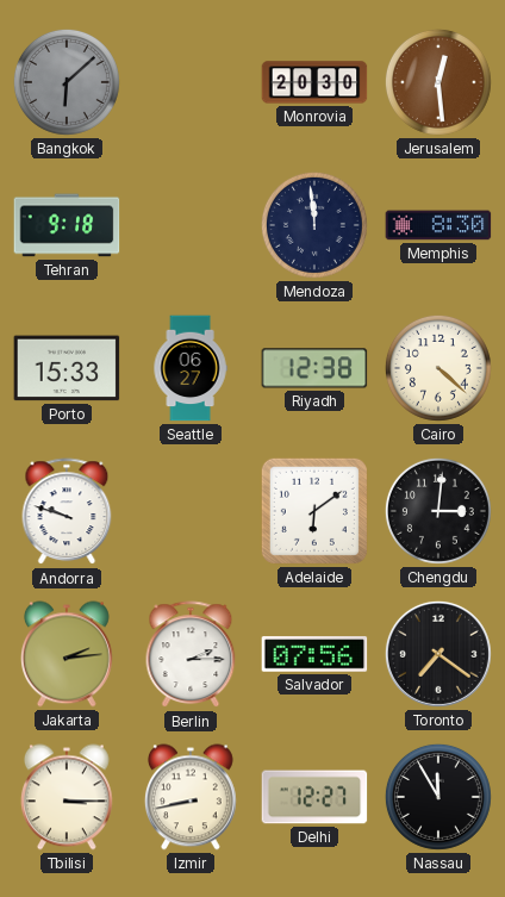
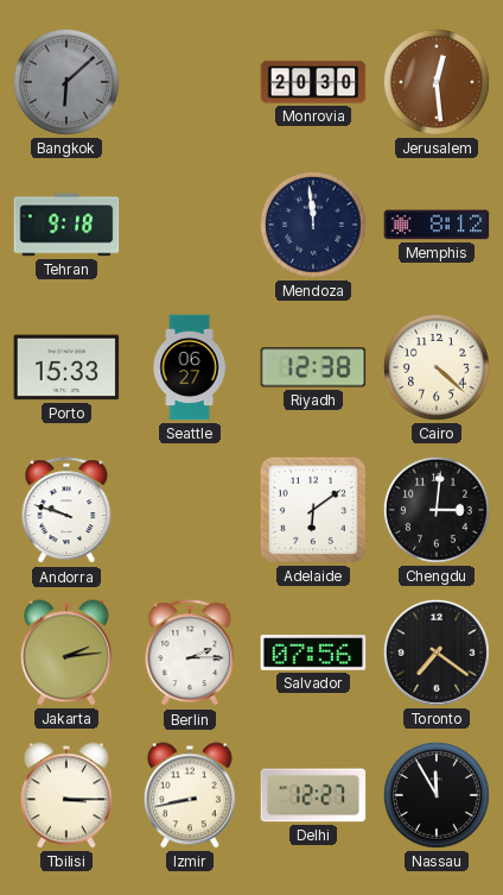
Memphis: 8:30 -> 8:12 (437, 225)
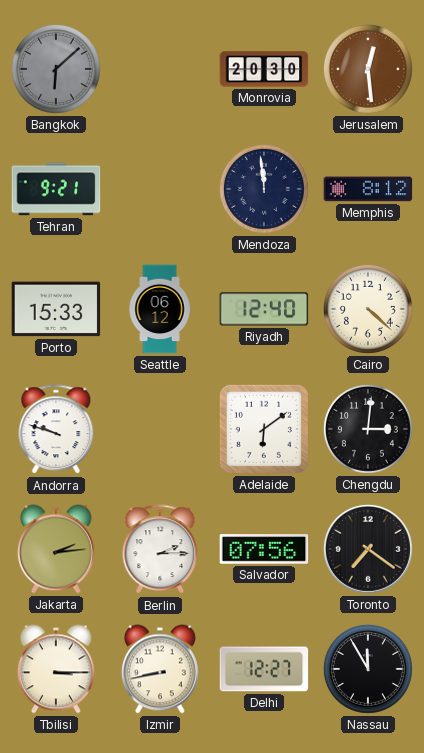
Tehran: 9:18 -> 9:21 (56, 189)
Seattle: 06:27 -> 06:12 (160, 309)
Riyadh: 12:38 -> 12:40 (264, 309)
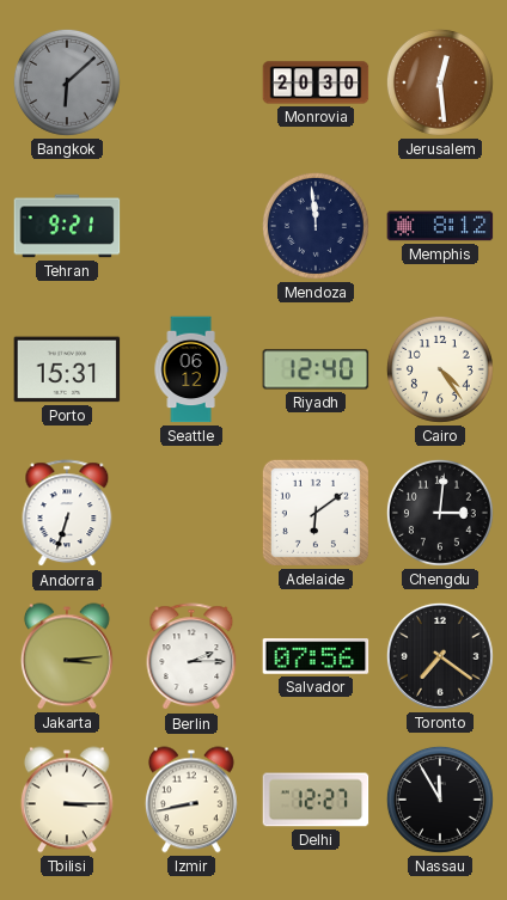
Porto: 15:33 -> 15:31 (67, 369)
Cairo: 4:22 -> 4:24 (440, 369)
Andorra: 9:48 -> 6:33 (67, 514)
Jakarta: 2:14 -> 3:14 (67, 656)
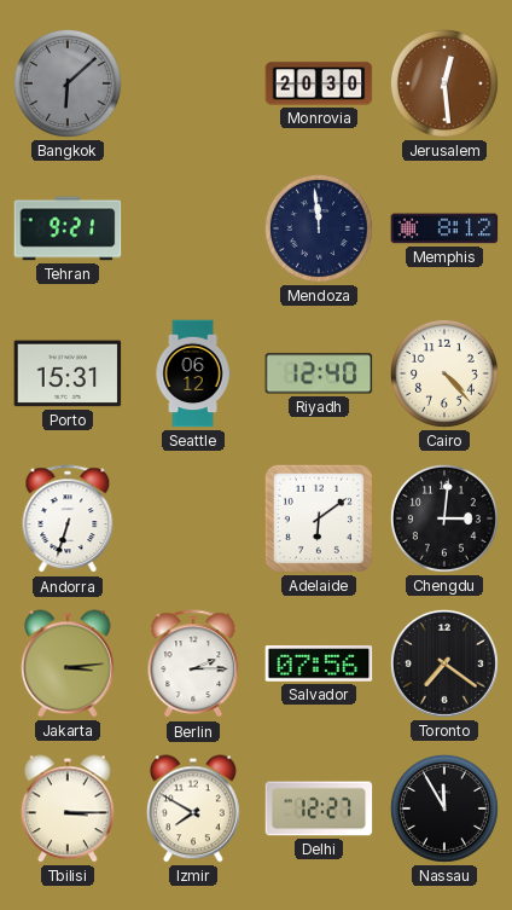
Cairo: 4:24 -> 4:23 (444, 373)
Izmir: 8:43 -> 7:50 (193, 808)
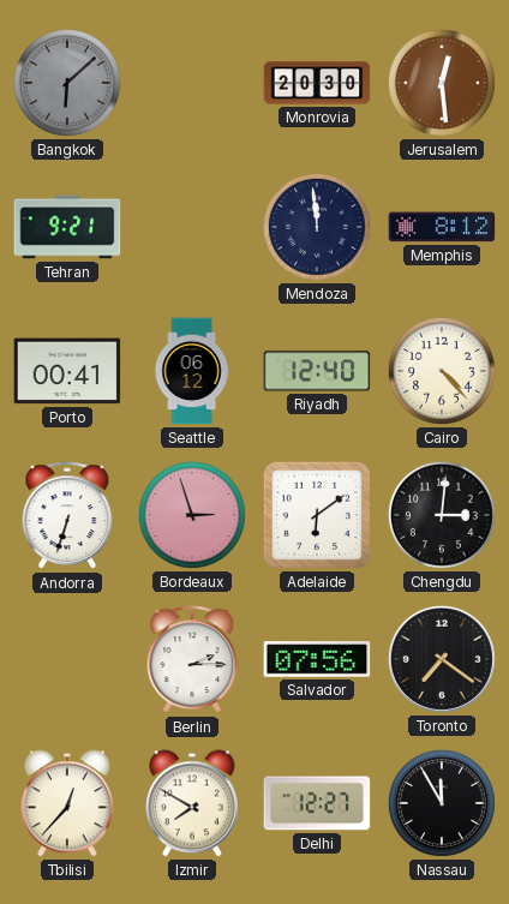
Porto: 15:31 -> 00:41 (67, 371)
Bordeaux: none -> 2:57 (192, 515)
Jakarta: 3:14 -> none (68, 663)
Tbilisi: 3:15 -> 12:37 (67, 803)
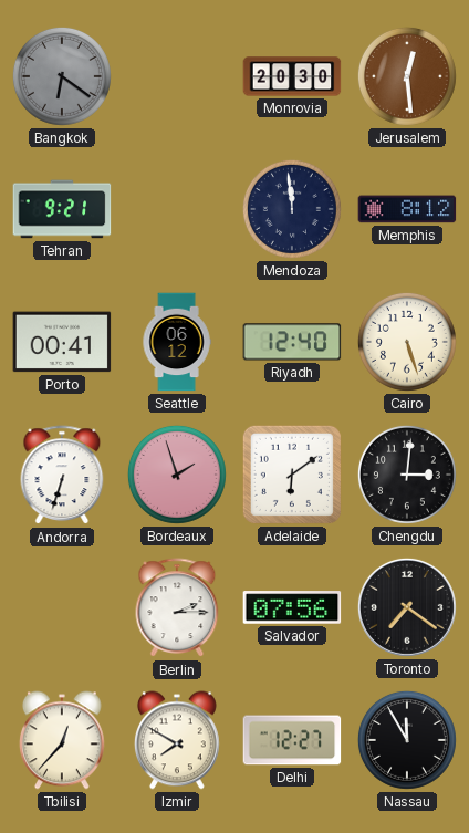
Bangkok: 6:08 -> 6:21 (62, 76)
Cairo: 4:23 -> 5:27 (407, 342)
Bordeaux: 2:57 -> 1:57 (177, 475)
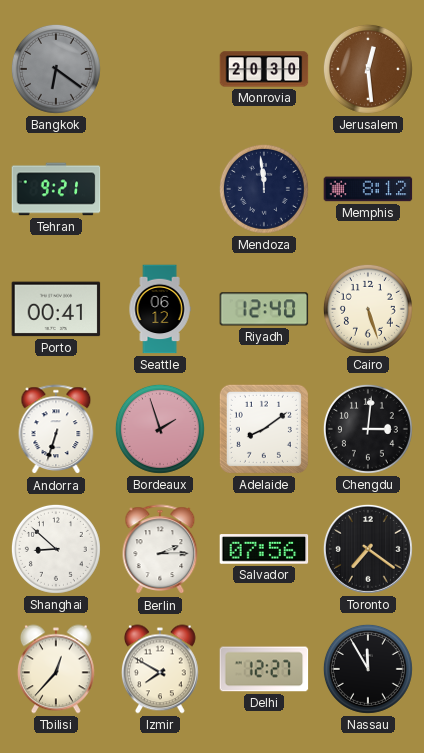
Adelaide: 6:09 -> 8:09 (264, 429)
Shanghai: none -> 8:52 (56, 549)
